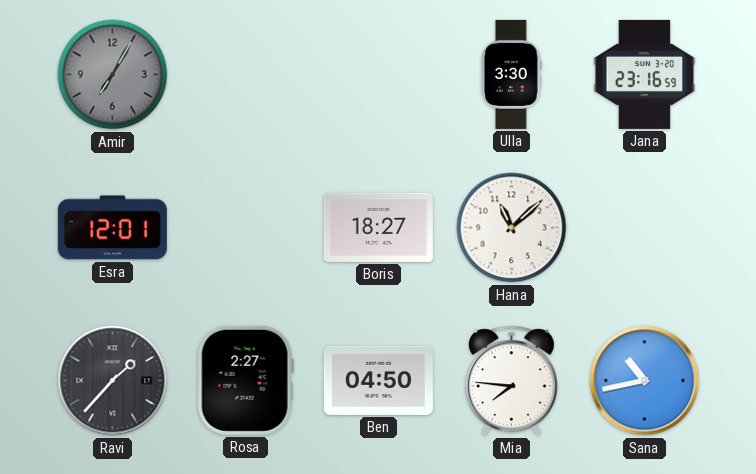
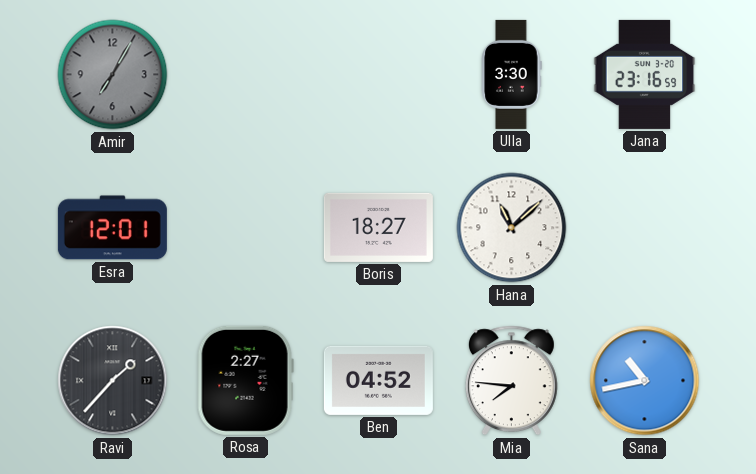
Ben: 04:50 -> 04:52 (378, 380)
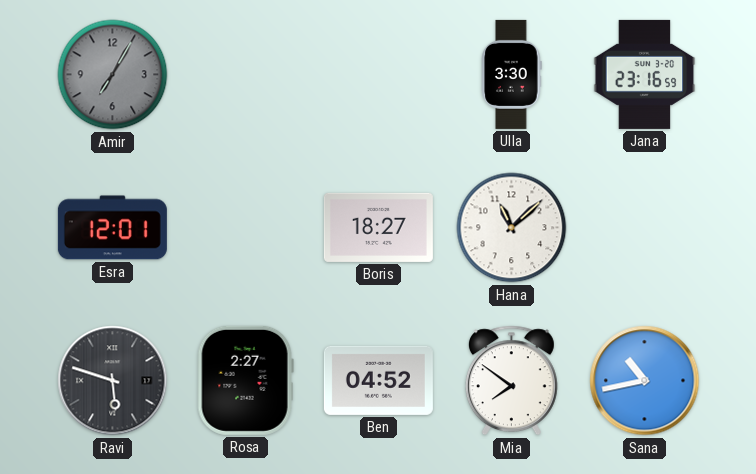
Ravi: 1:37 -> 5:48 (113, 381)
Mia: 7:46 -> 7:51 (511, 381)
